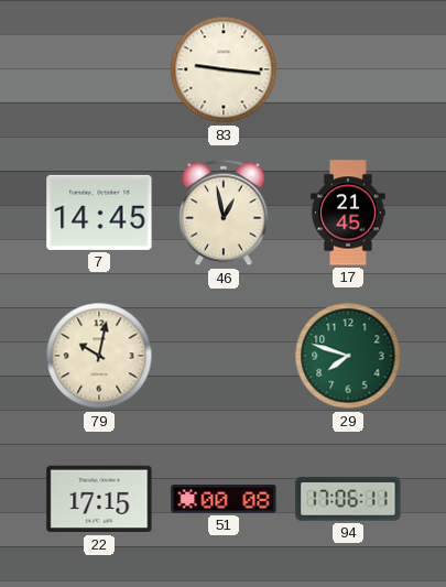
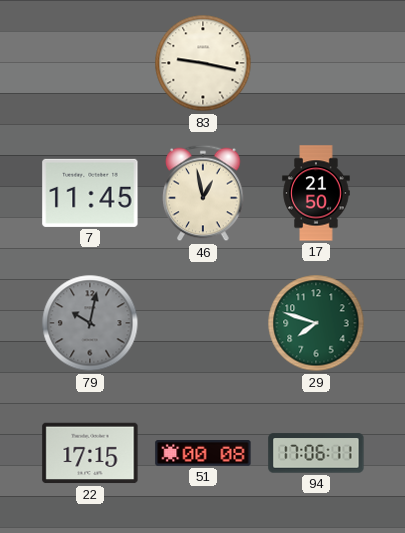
83: 9:16 -> 9:17 (203, 63)
7: 14:45 -> 11:45 (90, 193)
17: 21:45 -> 21:50 (316, 193)
79 dial: cream -> grey (90, 323)
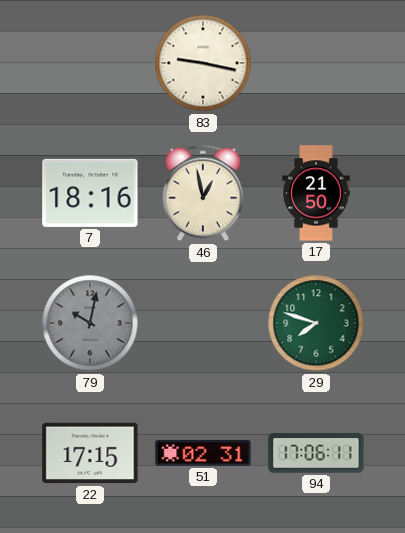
7: 11:45 -> 18:16 (90, 193)
51: 00:08 -> 02:31 (203, 454)
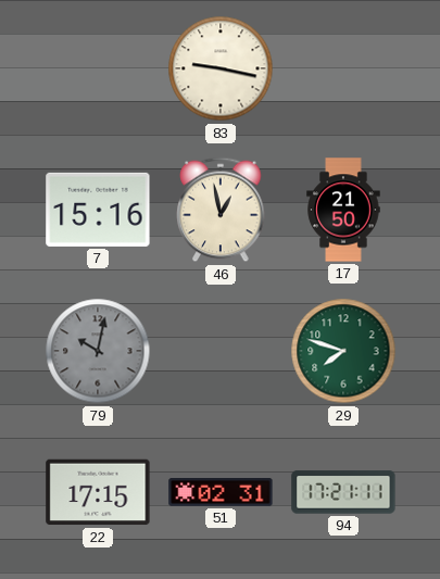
7: 18:16 -> 15:16 (98, 210)
94: 17:06 -> 17:21 (343, 492)
